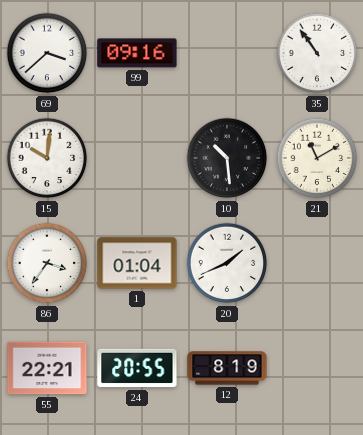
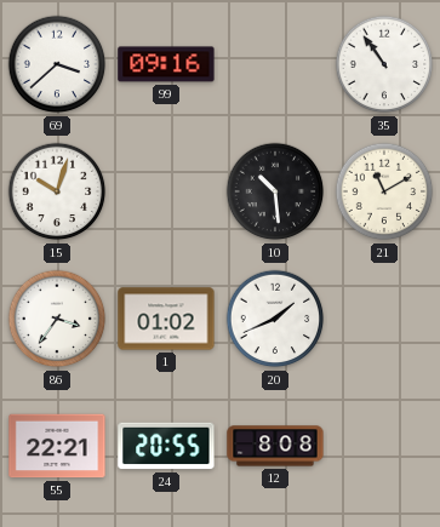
15: 10:01 -> 10:03 (57, 191)
1: 01:04 -> 01:02 (166, 319)
12: 8:19 -> 8:08 (275, 446)
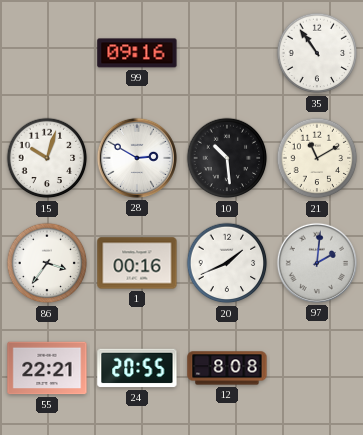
69: 3:38 -> none (57, 64)
28: none -> 2:50 (137, 158)
1: 01:02 -> 00:16 (137, 263)
97: none -> 2:01 (317, 263)
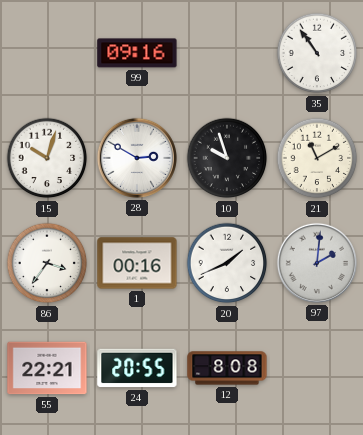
10: 10:29 -> 9:57 (227, 158)
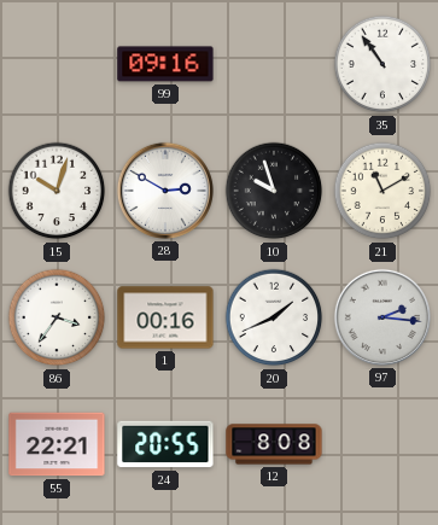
97: 2:01 -> 2:16 (382, 317)
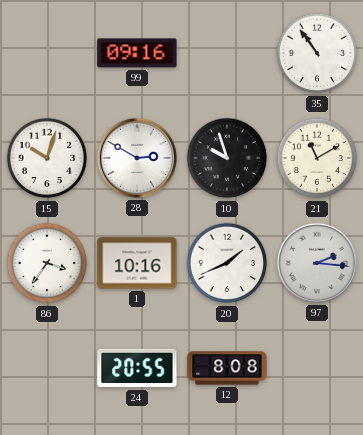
1: 00:16 -> 10:16 (137, 263)
55: 22:21 -> none (57, 444)
